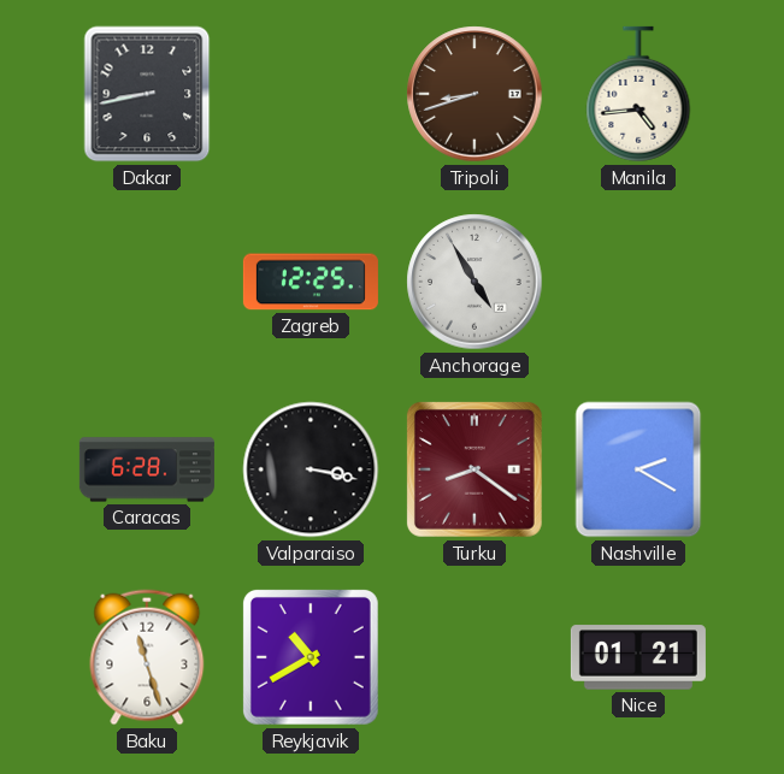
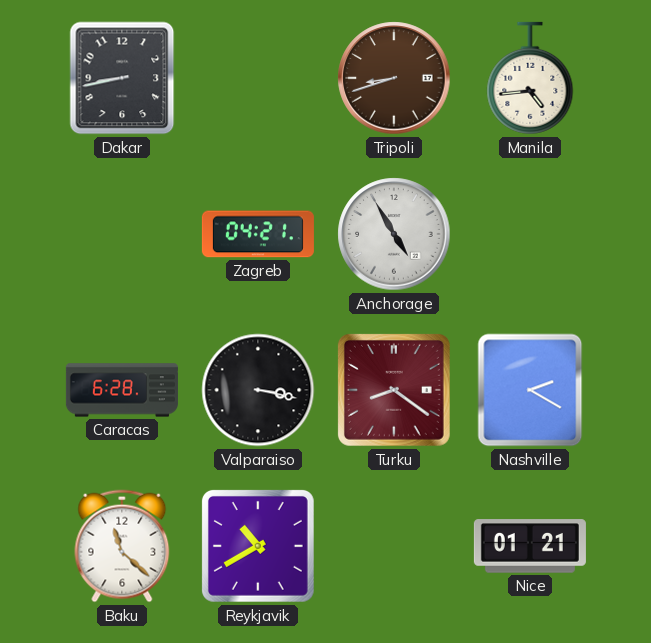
Zagreb: 12:25 -> 04:21 (258, 234)
Baku: 11:27 -> 11:22 (122, 546)
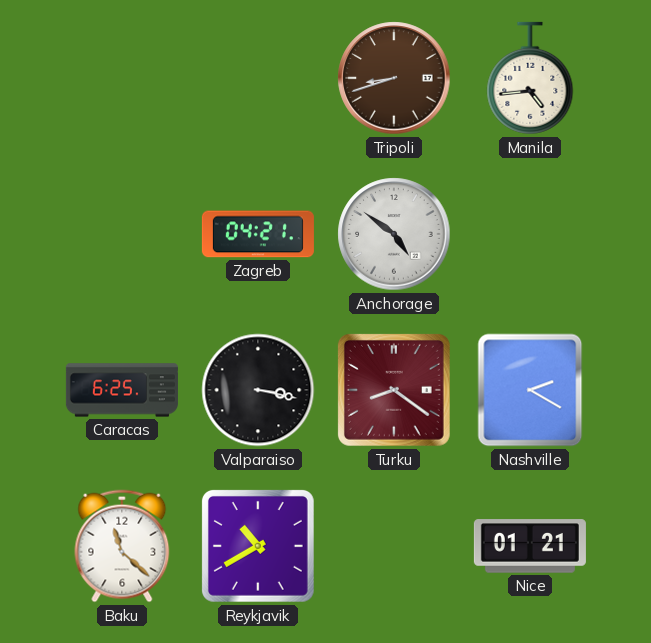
Dakar: 8:43 -> none (122, 78)
Anchorage: 4:55 -> 4:51 (394, 234)
Caracas: 6:28 -> 6:25 (122, 390)
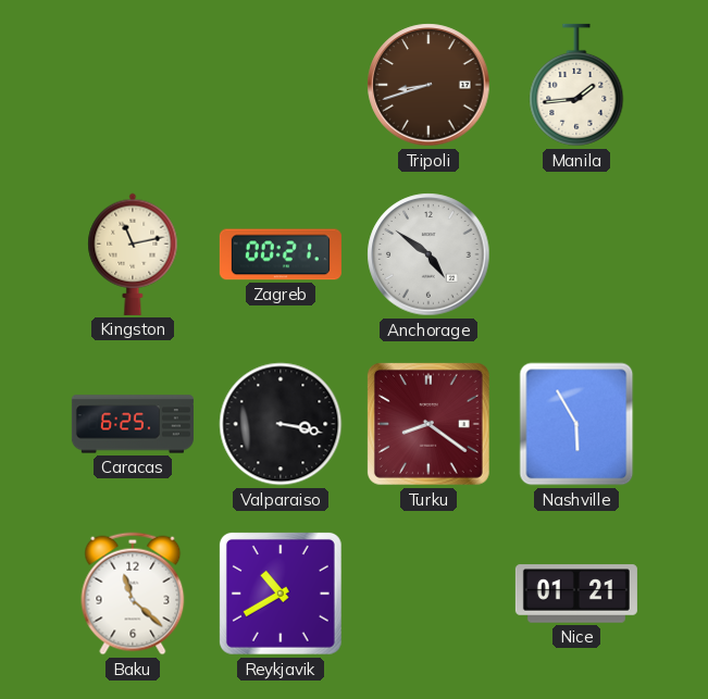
Manila: 4:44 -> 1:44 (576, 85)
Kingston: none -> 11:13 (133, 254)
Zagreb: 04:21 -> 00:21 (281, 254)
Nashville: 2:20 -> 5:55 (576, 424)
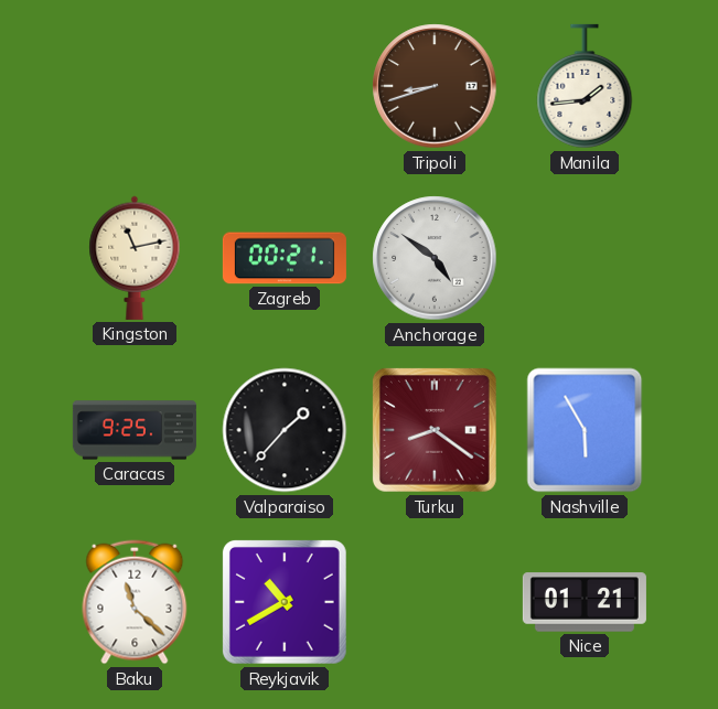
Caracas: 6:25 -> 9:25 (135, 430)
Valparaiso: 3:17 -> 1:37 (285, 430)
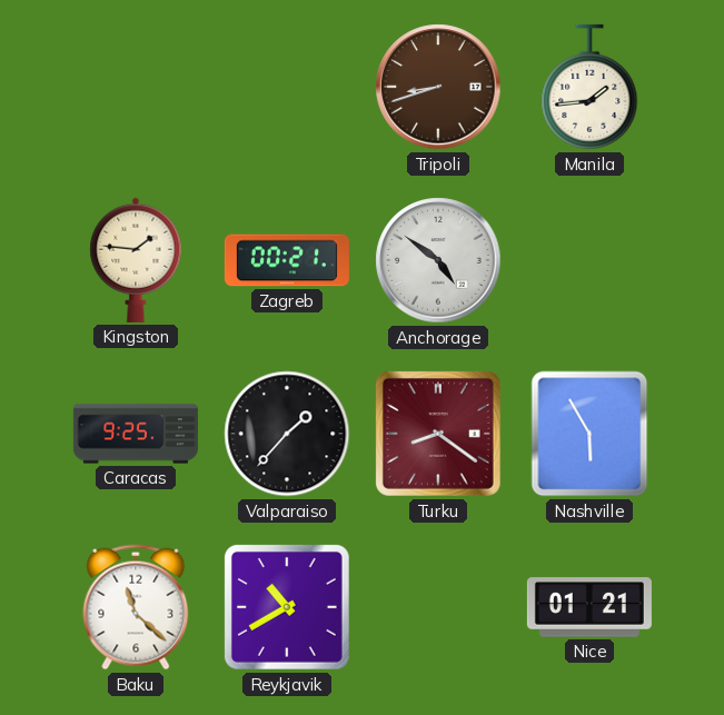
Kingston: 11:13 -> 1:46 (136, 260)
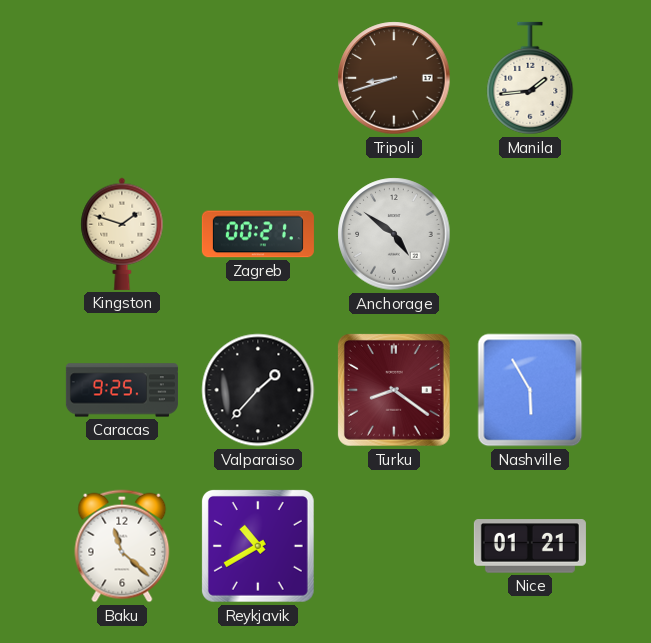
Kingston: 1:46 -> 1:48 (122, 234)
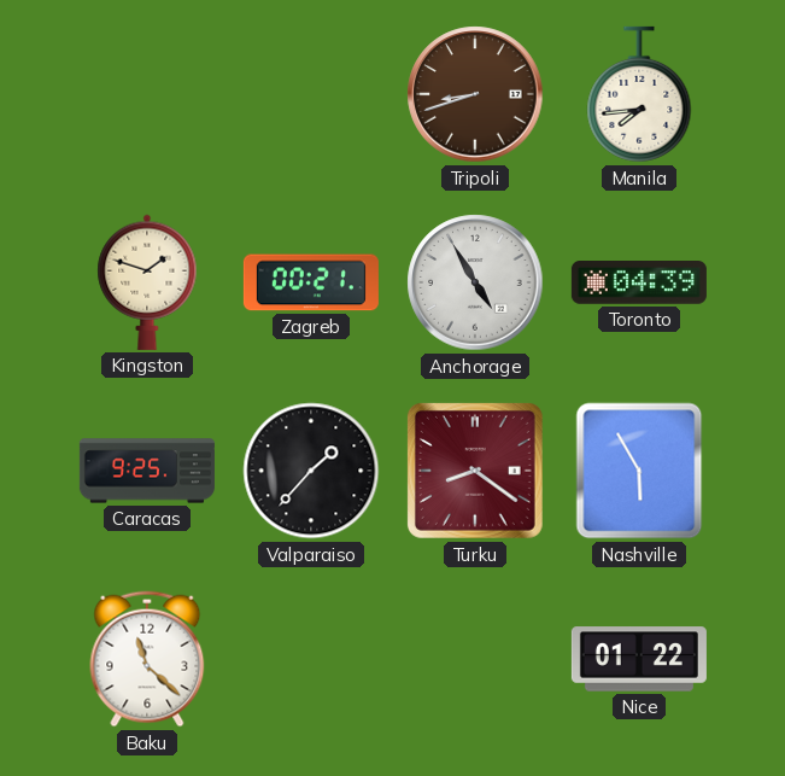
Manila: 1:44 -> 7:44 (639, 94)
Anchorage: 4:51 -> 4:55 (475, 282)
Toronto: none -> 04:39 (639, 284)
Reykjavik: 10:40 -> none (258, 546)
Nice: 01:21 -> 01:22 (639, 659)
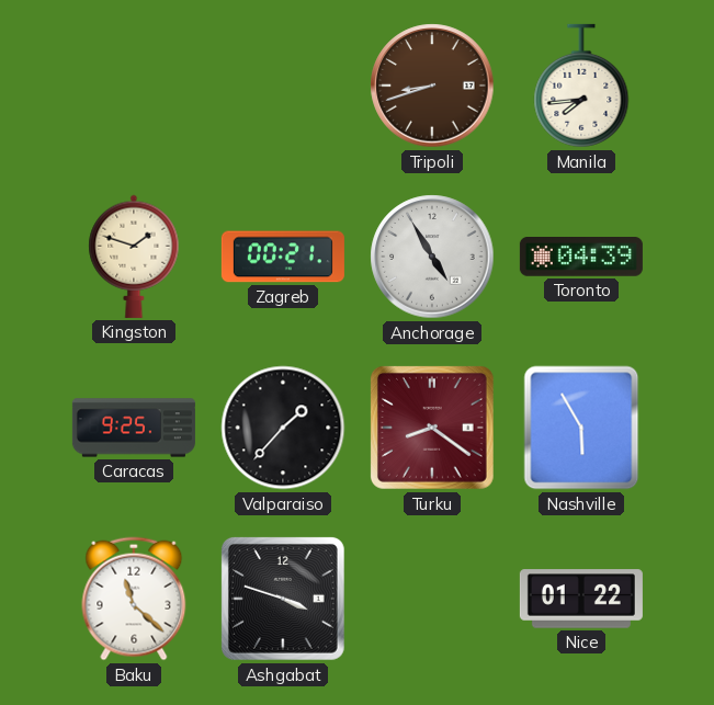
Ashgabat: none -> 3:48 (283, 599)
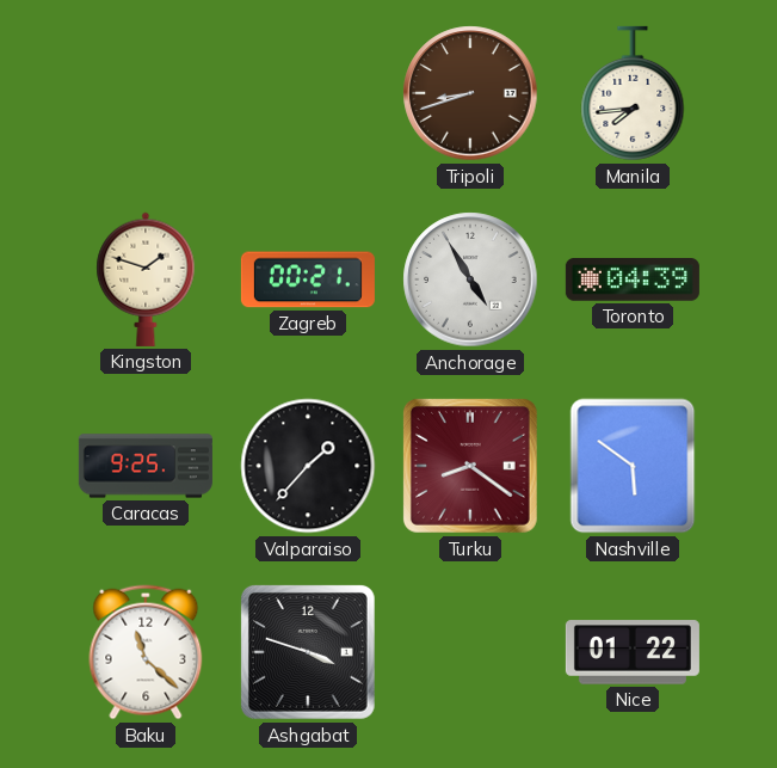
Nashville: 5:55 -> 5:51 (633, 466)
